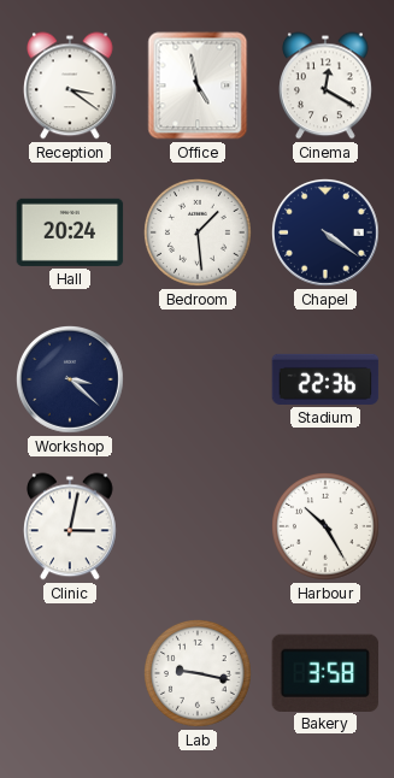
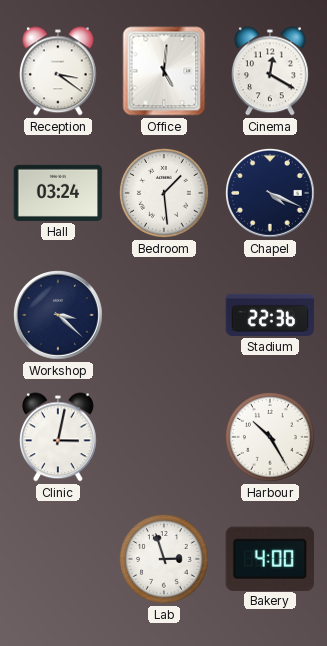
Office: 4:58 -> 5:01 (164, 71)
Hall: 20:24 -> 03:24 (58, 193)
Chapel: 4:21 -> 4:19 (271, 194)
Lab: 9:17 -> 2:57 (165, 560)
Bakery: 3:58 -> 4:00 (269, 558)
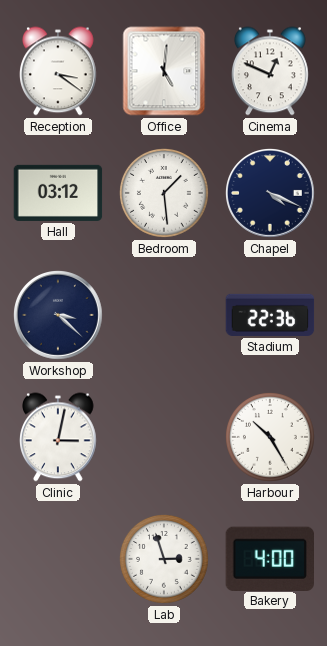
Cinema: 12:20 -> 12:49 (271, 71)
Hall: 03:24 -> 03:12 (58, 193)
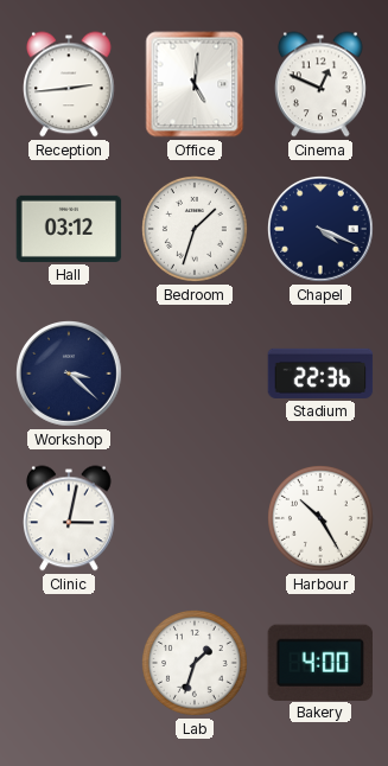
Reception: 3:21 -> 2:44 (70, 84)
Bedroom: 1:29 -> 1:33 (196, 230)
Lab: 2:57 -> 1:33 (196, 664)
